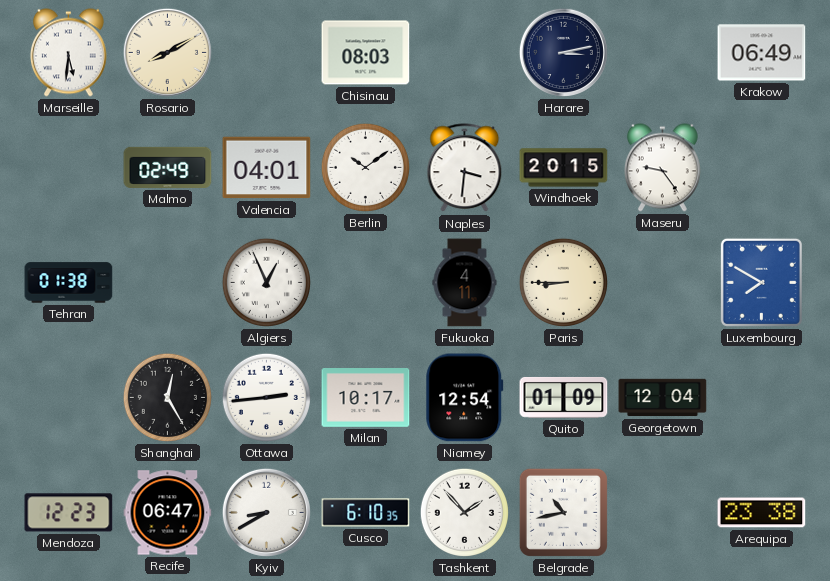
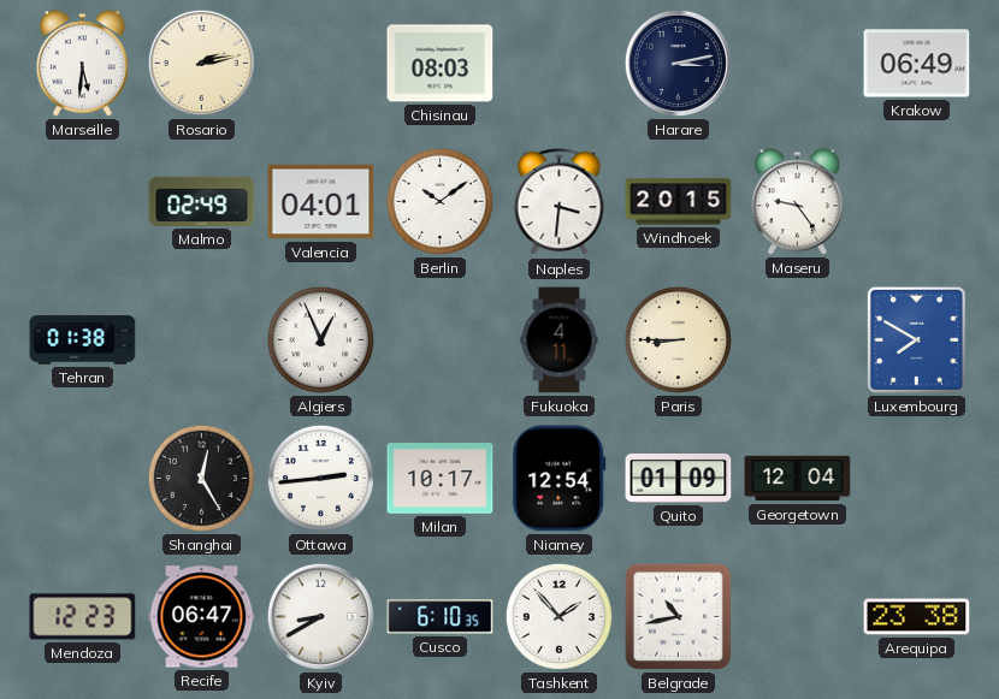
Rosario: 8:10 -> 2:13 (201, 63)
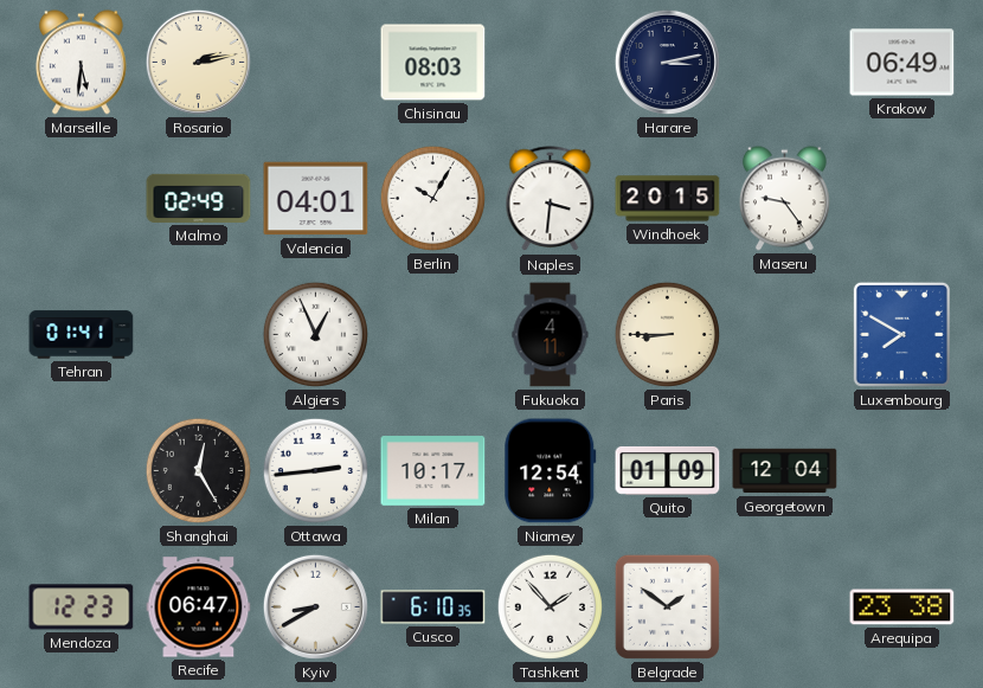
Berlin: 10:09 -> 10:05 (432, 198)
Tehran: 01:38 -> 01:41 (82, 335)
Belgrade: 10:43 -> 1:51 (667, 606)
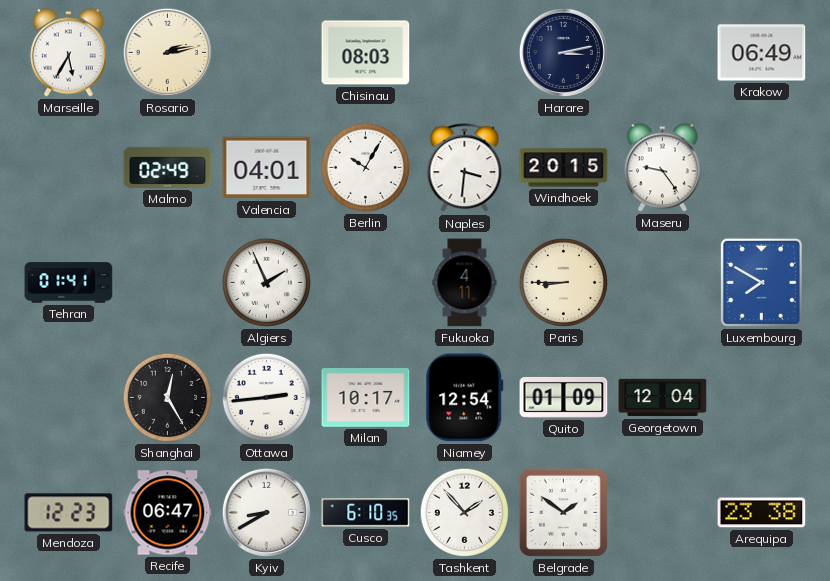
Marseille: 5:31 -> 5:35 (68, 53)
Algiers: 12:56 -> 1:56 (266, 282)
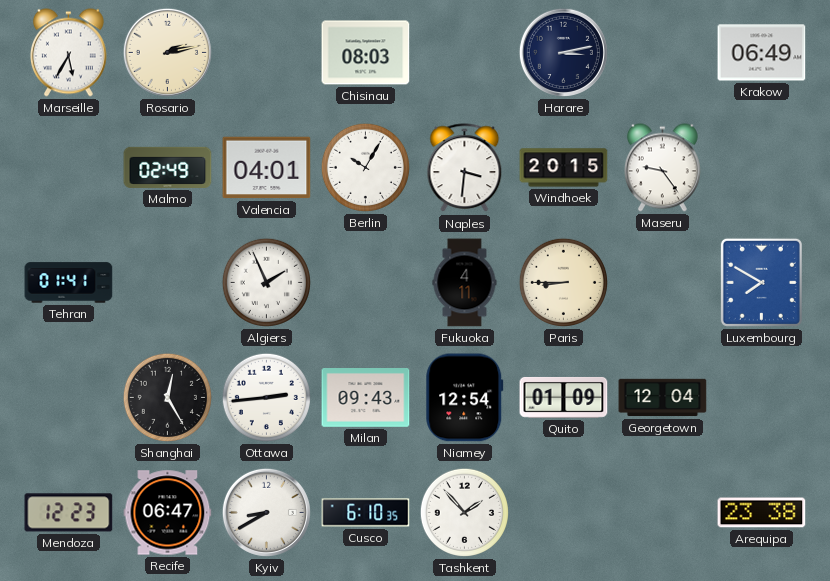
Milan: 10:17 -> 09:43 (366, 398)
Belgrade: 1:51 -> none (563, 512)
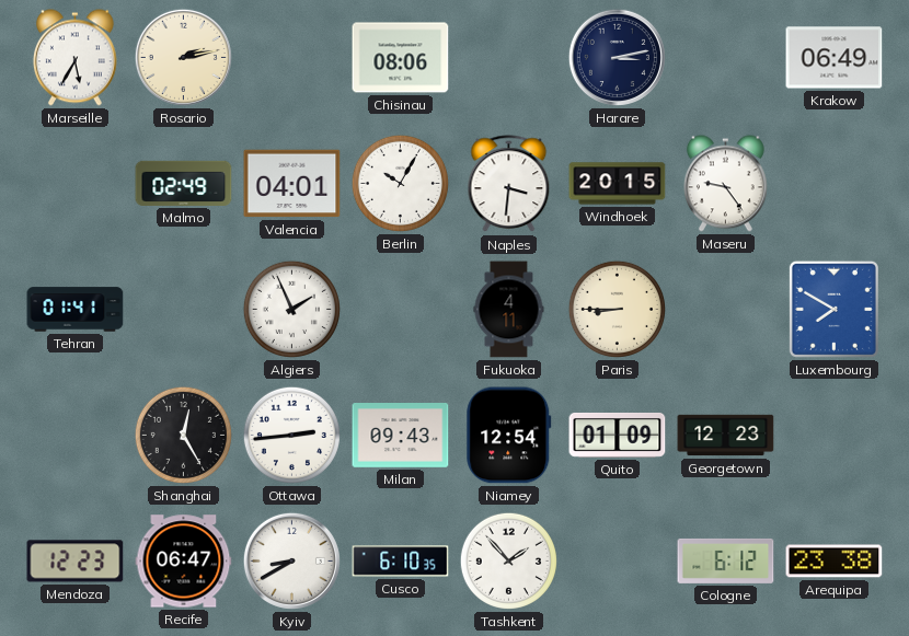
Chisinau: 08:03 -> 08:06 (401, 58)
Georgetown: 12:04 -> 12:23 (726, 436)
Cologne: none -> 6:12 (726, 560)
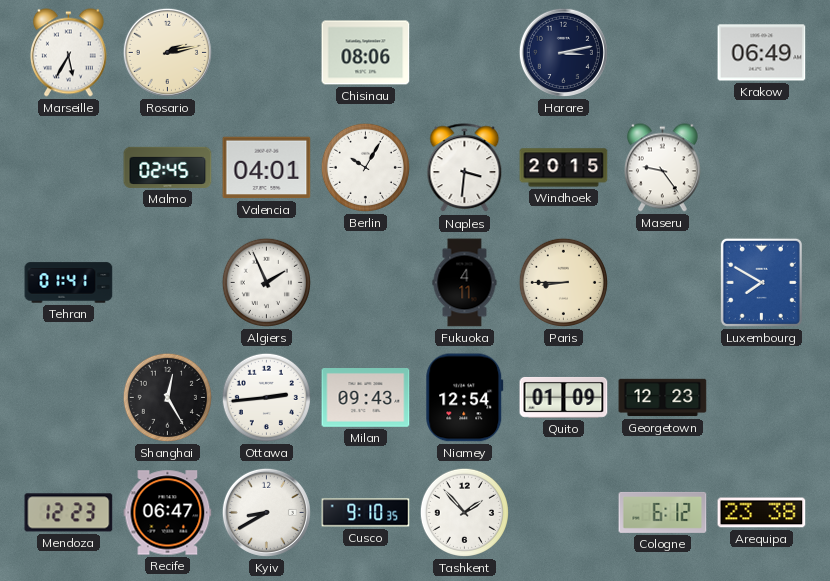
Malmo: 02:49 -> 02:45 (168, 167)
Cusco: 6:10 -> 9:10 (366, 513)
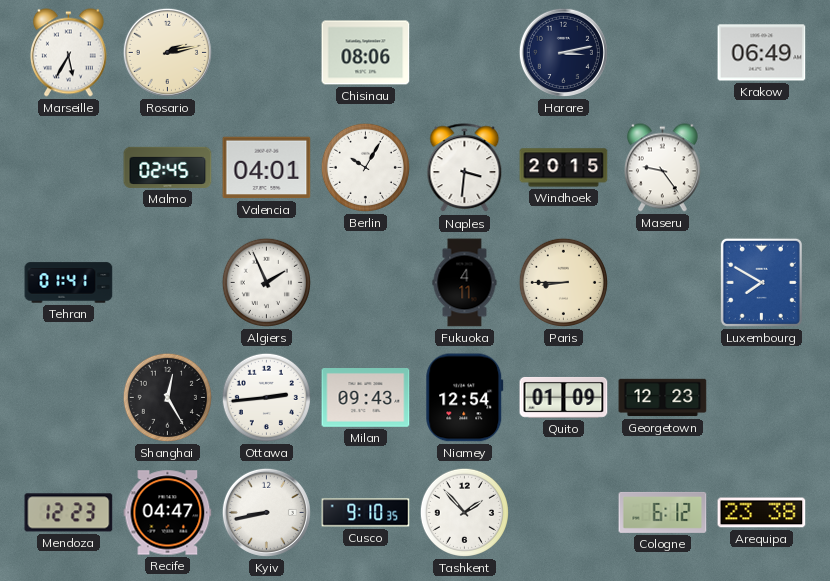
Recife: 06:47 -> 04:47 (168, 513)
Kyiv: 8:40 -> 8:43 (266, 512)
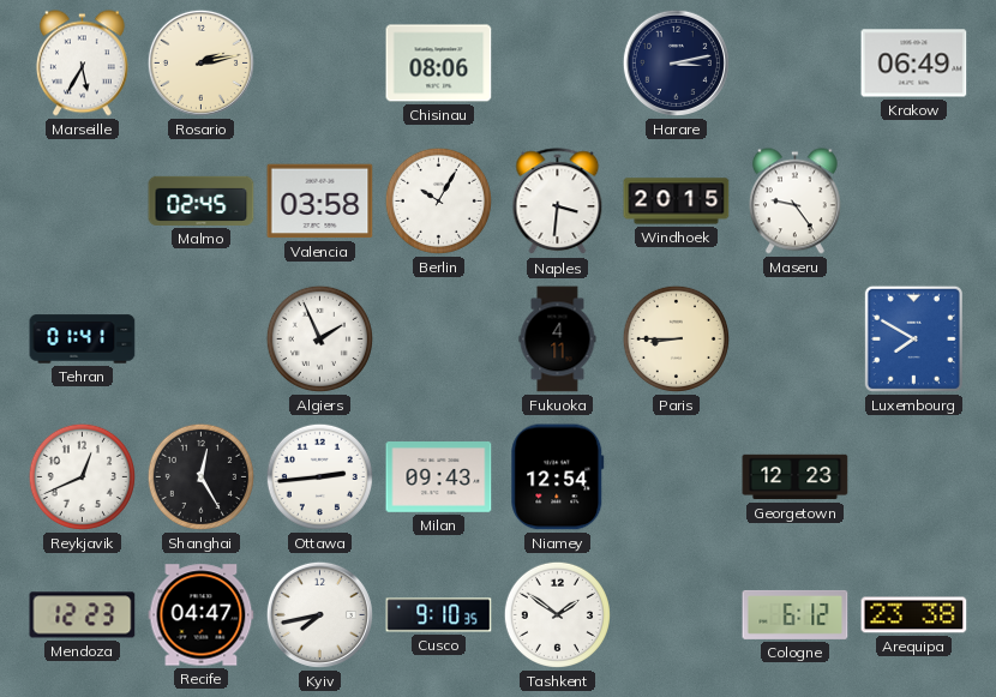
Valencia: 04:01 -> 03:58 (320, 202)
Reykjavik: none -> 12:41 (82, 476)
Quito: 01:09 -> none (564, 397)
Kyiv: 8:43 -> 7:43 (319, 614)
Tashkent: 1:53 -> 1:51 (557, 614)
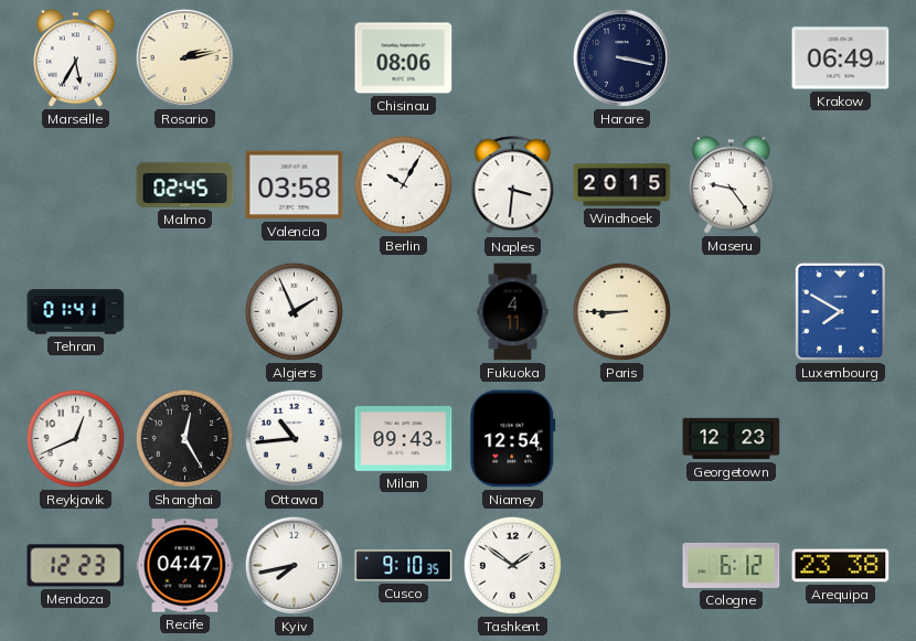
Harare: 3:13 -> 3:17 (621, 57)
Ottawa: 2:44 -> 10:44 (294, 438)
